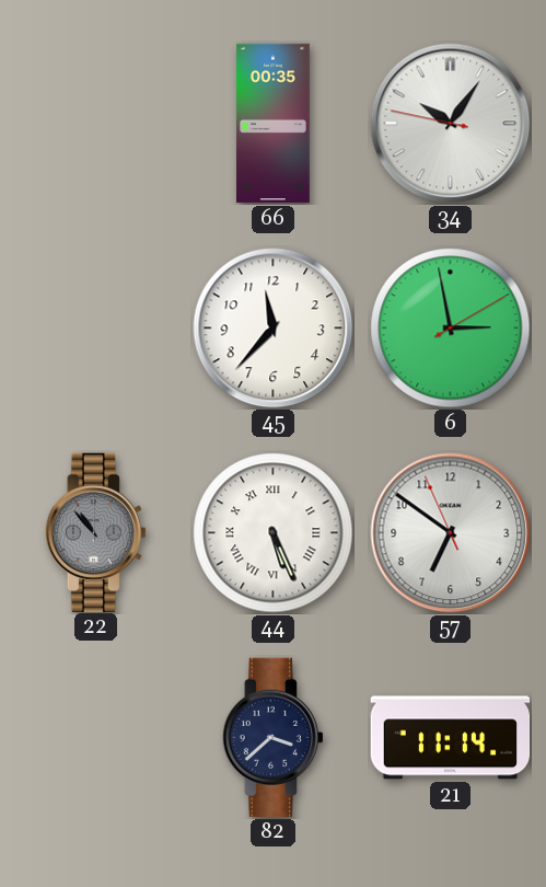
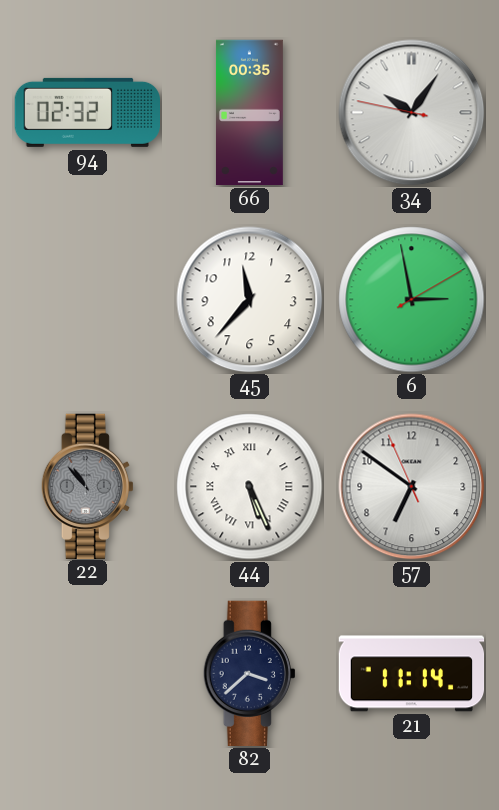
94: none -> 02:32 (88, 112)
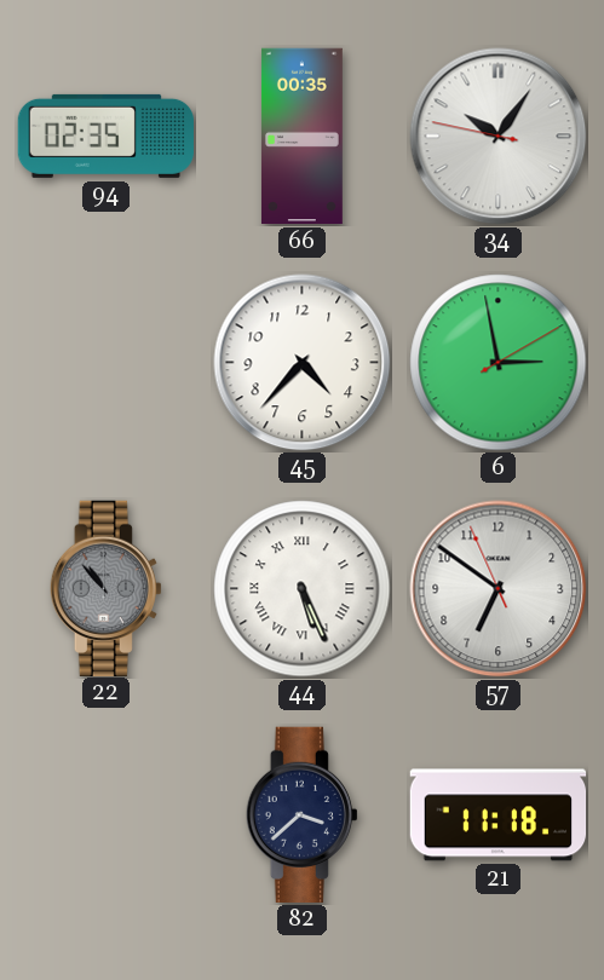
94: 02:32 -> 02:35 (107, 136)
45: 11:37 -> 4:37 (303, 363)
21: 11:14 -> 11:18 (499, 815)
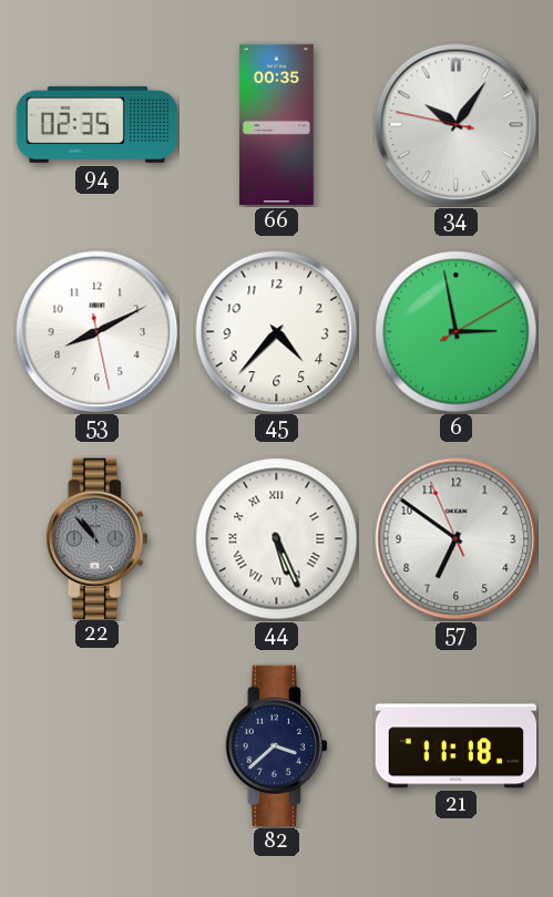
53: none -> 8:10 (98, 332)
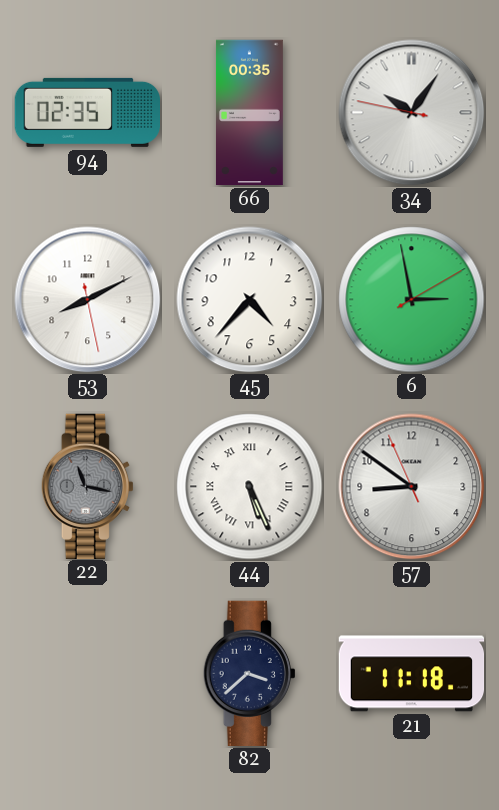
22: 10:53 -> 11:17 (87, 486)
57: 6:50 -> 8:50 (412, 487)
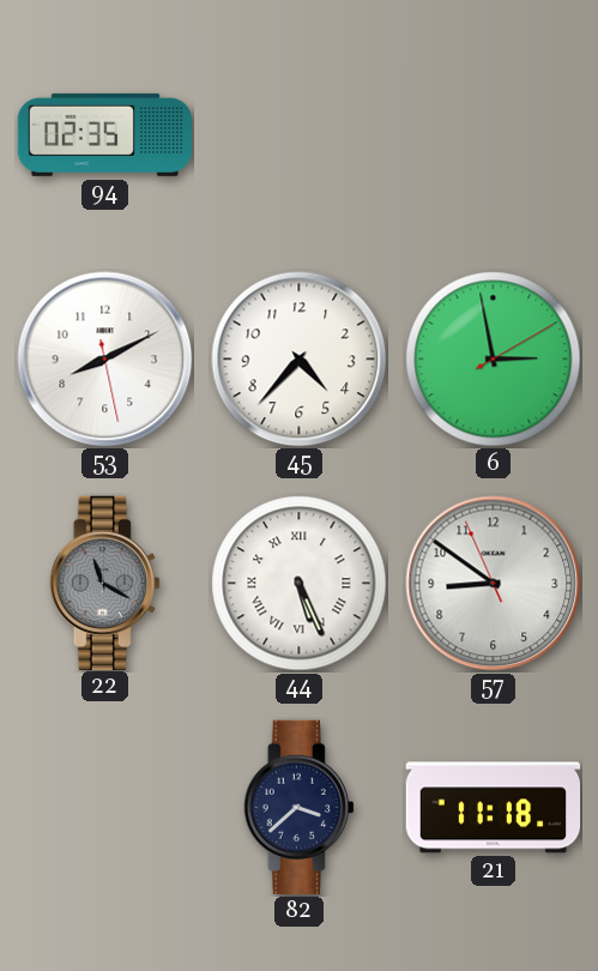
66: 00:35 -> none (249, 113)
34: 10:05 -> none (412, 113)
22: 11:17 -> 11:20 (104, 583)
